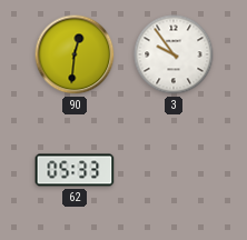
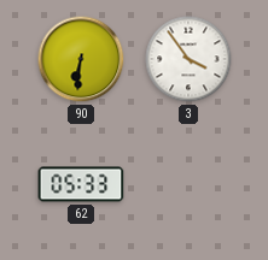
90: 12:31 -> 6:31 (81, 59)
3: 9:54 -> 3:54 (188, 59)
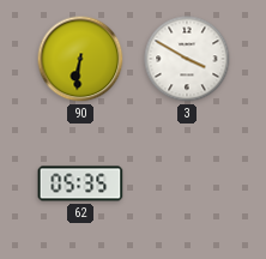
3: 3:54 -> 3:50 (187, 59)
62: 05:33 -> 05:35 (80, 183)
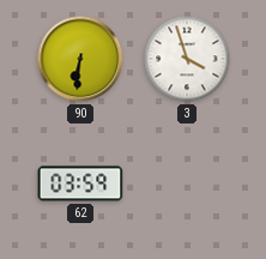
3: 3:50 -> 3:57 (187, 59)
62: 05:35 -> 03:59 (80, 183)
